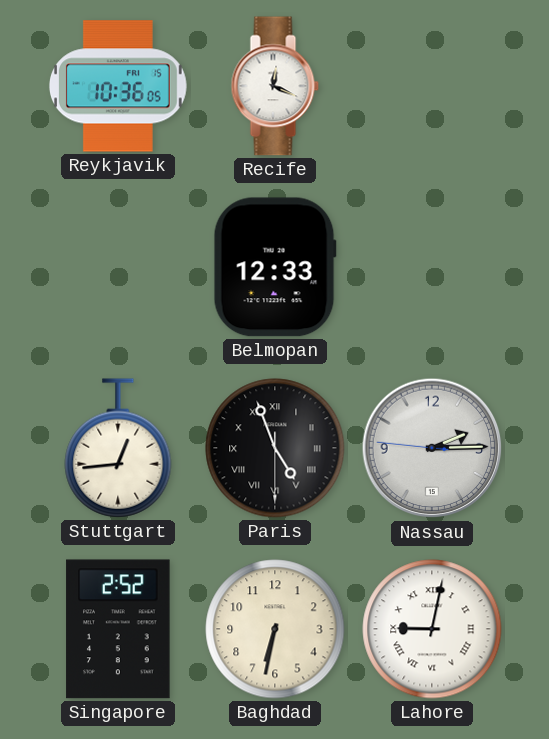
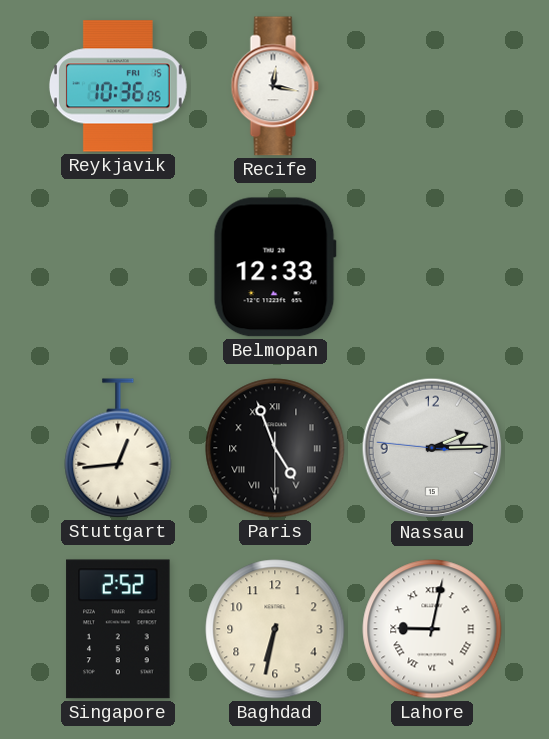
Recife: 12:19 -> 12:17 (275, 86)
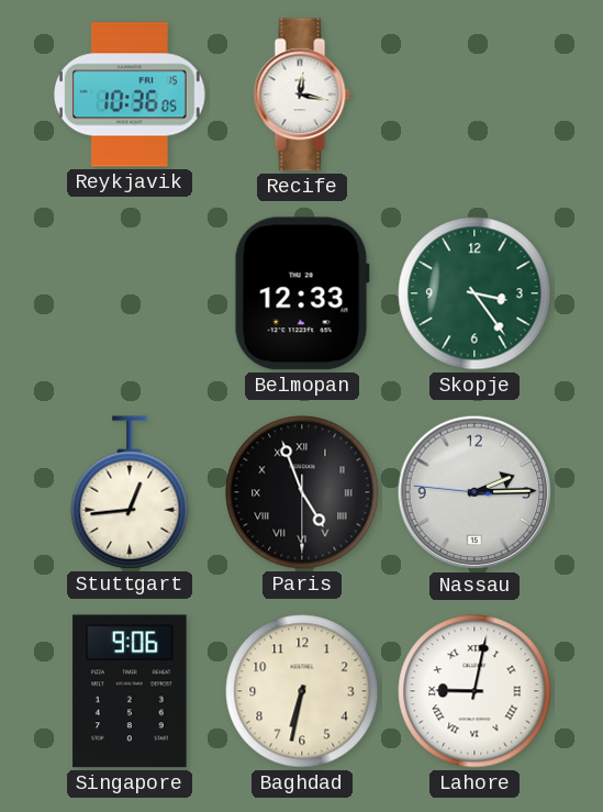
Skopje: none -> 3:24 (474, 293)
Singapore: 2:52 -> 9:06 (130, 691)
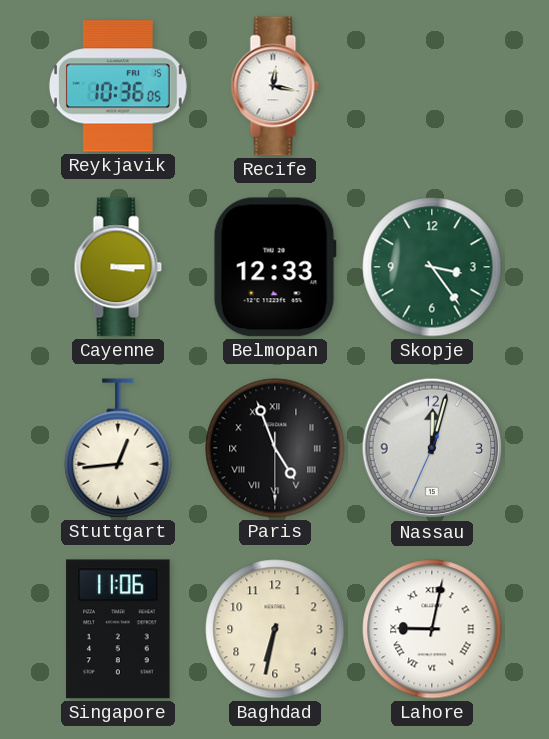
Cayenne: none -> 3:15 (118, 267)
Nassau: 2:14 -> 12:02 (432, 448)
Singapore: 9:06 -> 11:06 (118, 629)
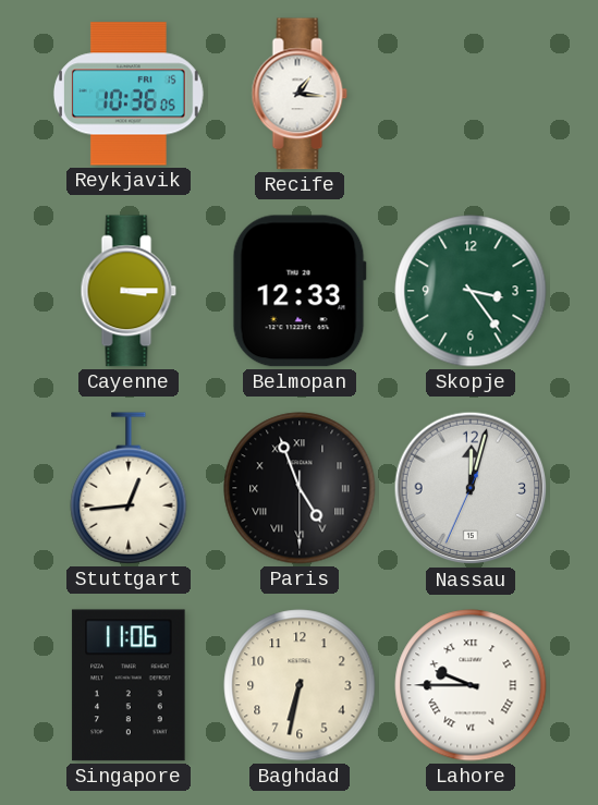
Recife: 12:17 -> 1:16 (300, 94)
Lahore: 9:02 -> 9:45 (471, 685)
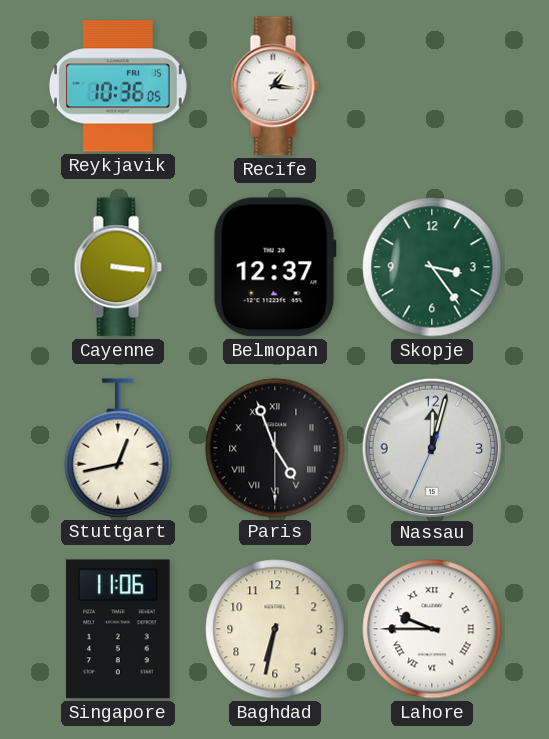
Cayenne: 3:15 -> 3:16 (118, 267)
Belmopan: 12:33 -> 12:37 (275, 267)
Stuttgart: 12:44 -> 12:43 (118, 448)
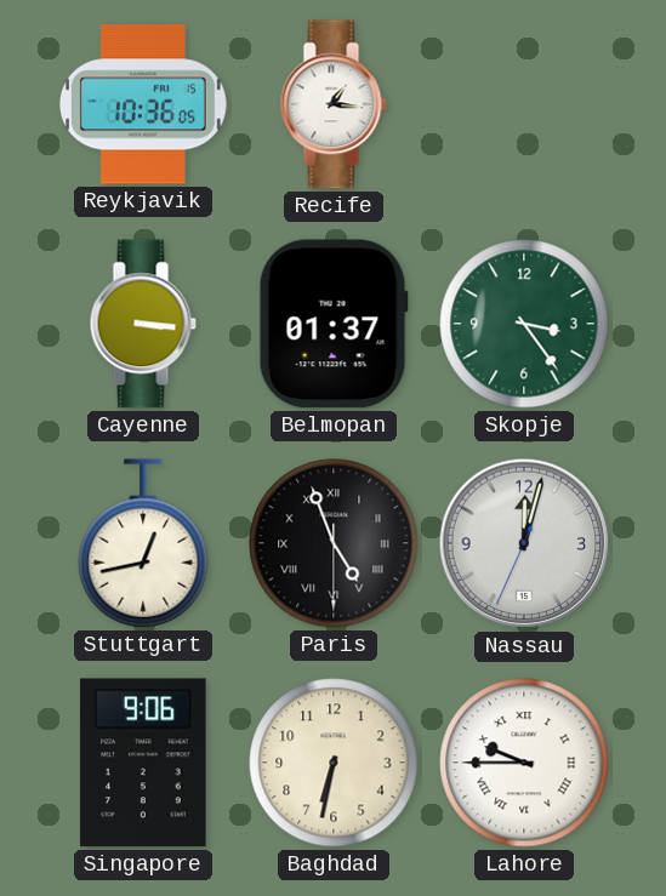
Belmopan: 12:37 -> 01:37 (334, 324)
Singapore: 11:06 -> 9:06 (143, 763)
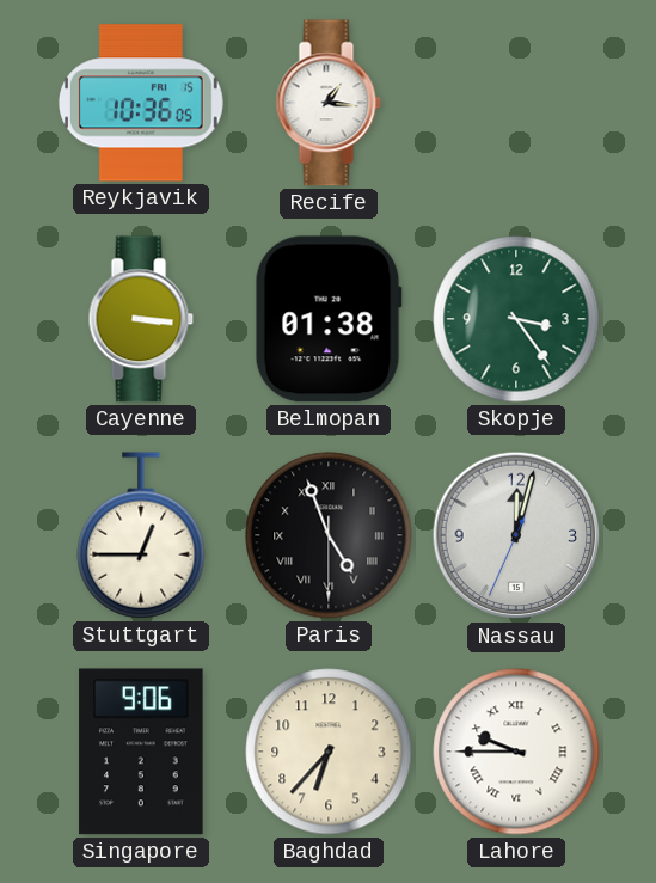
Belmopan: 01:37 -> 01:38 (329, 319)
Stuttgart: 12:43 -> 12:45 (141, 535)
Baghdad: 6:32 -> 6:37 (329, 752)
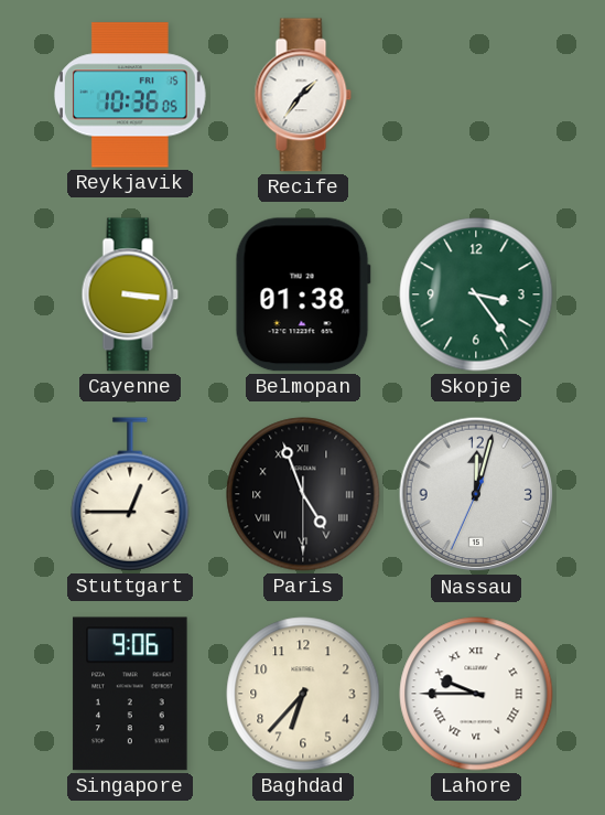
Recife: 1:16 -> 1:36 (303, 95)
